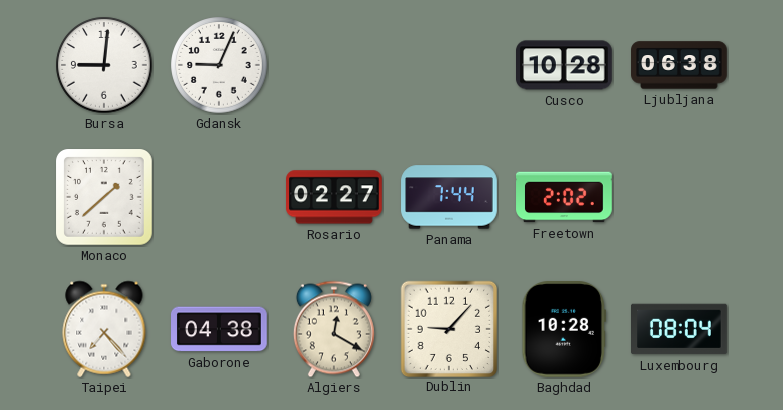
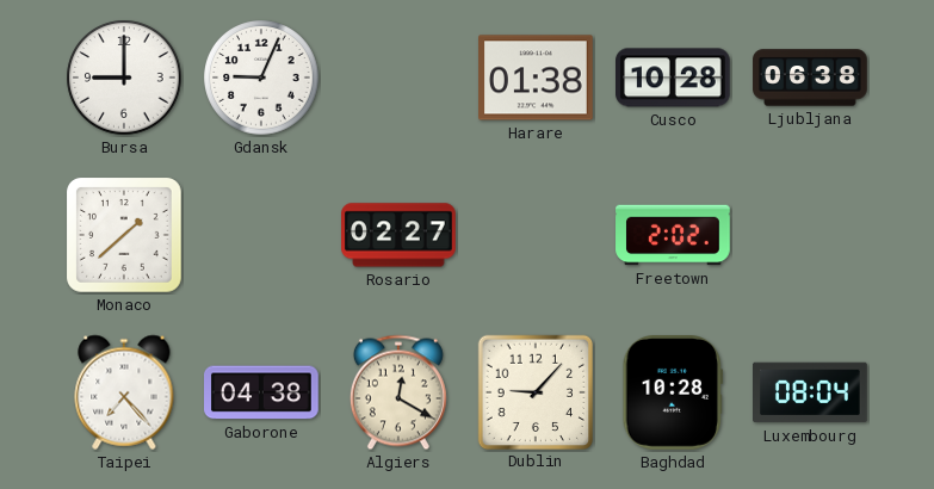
Bursa: 9:01 -> 9:00 (124, 78)
Harare: none -> 01:38 (537, 78)
Panama: 7:44 -> none (449, 197)
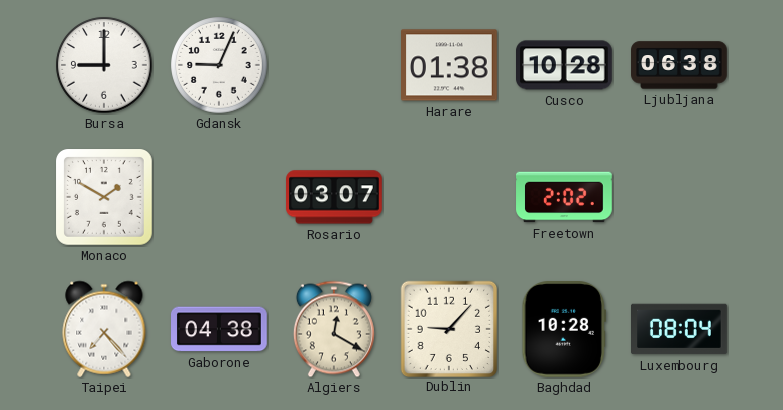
Monaco: 1:38 -> 1:50 (105, 198)
Rosario: 02:27 -> 03:07 (334, 197)
